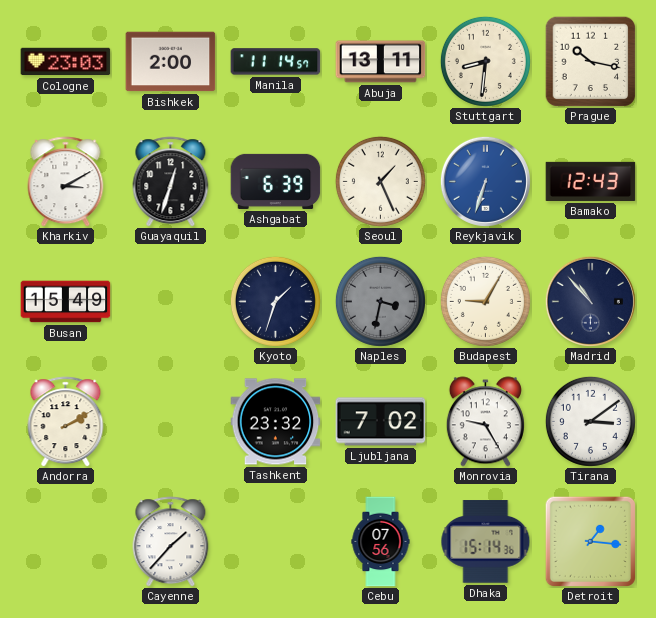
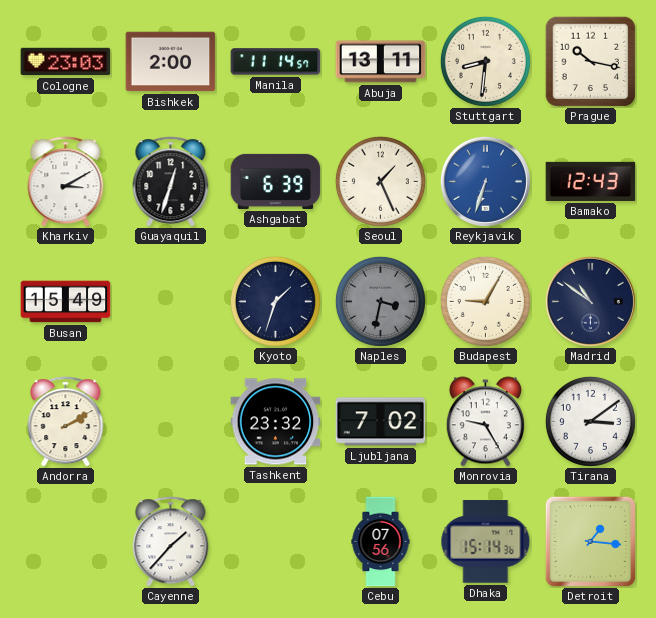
Madrid: 10:53 -> 10:51 (590, 301)
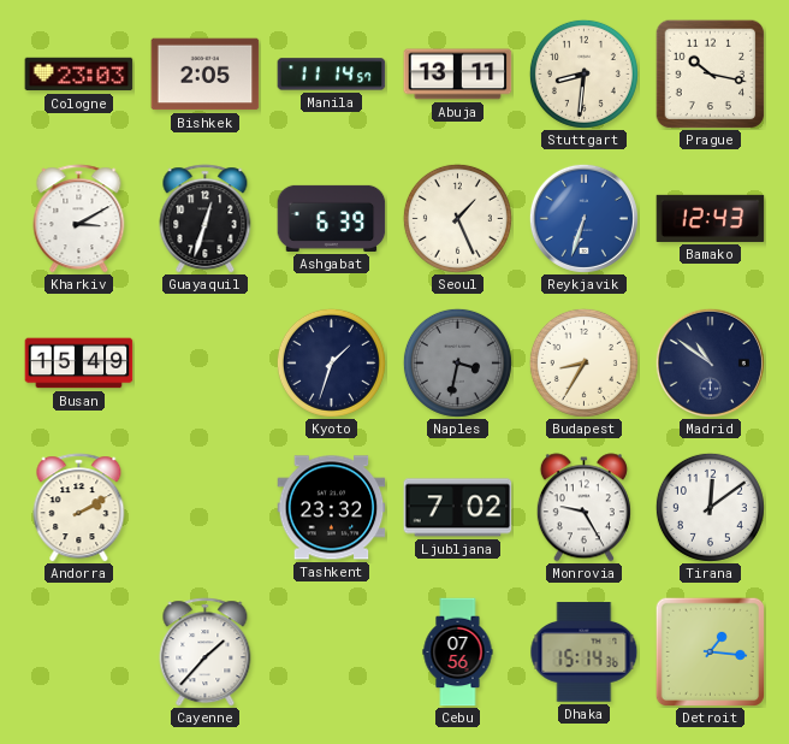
Bishkek: 2:00 -> 2:05 (206, 75)
Budapest: 9:05 -> 8:35 (583, 362)
Tirana: 3:09 -> 12:09 (710, 507)
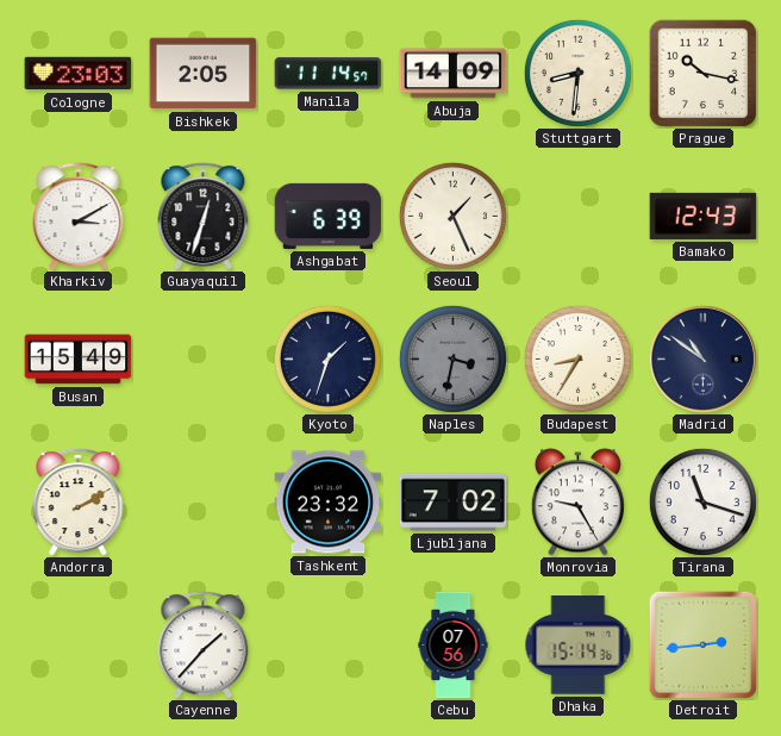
Abuja: 13:11 -> 14:09 (454, 74)
Reykjavik: 6:33 -> none (583, 218)
Tirana: 12:09 -> 11:18 (702, 501)
Detroit: 1:16 -> 2:44 (702, 644)
